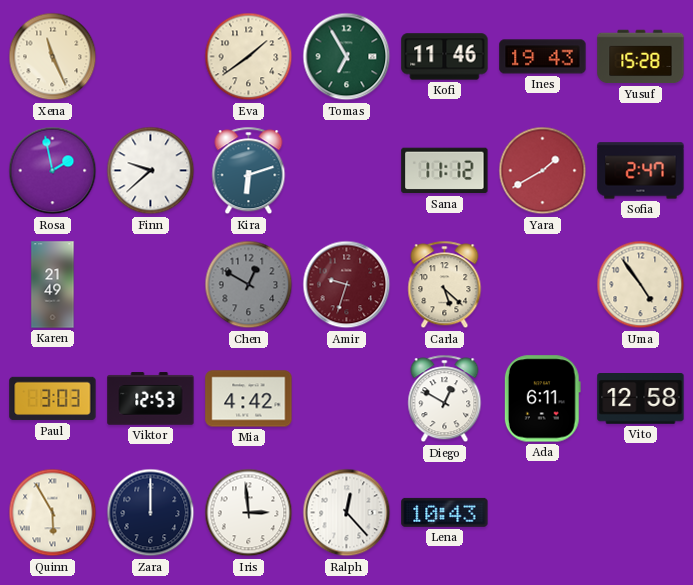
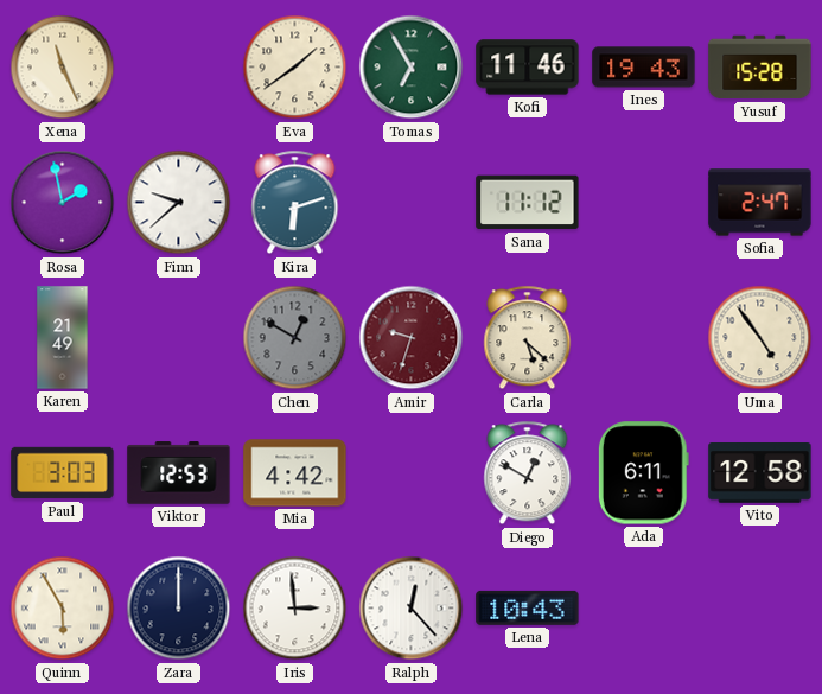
Yara: 1:40 -> none (543, 171)
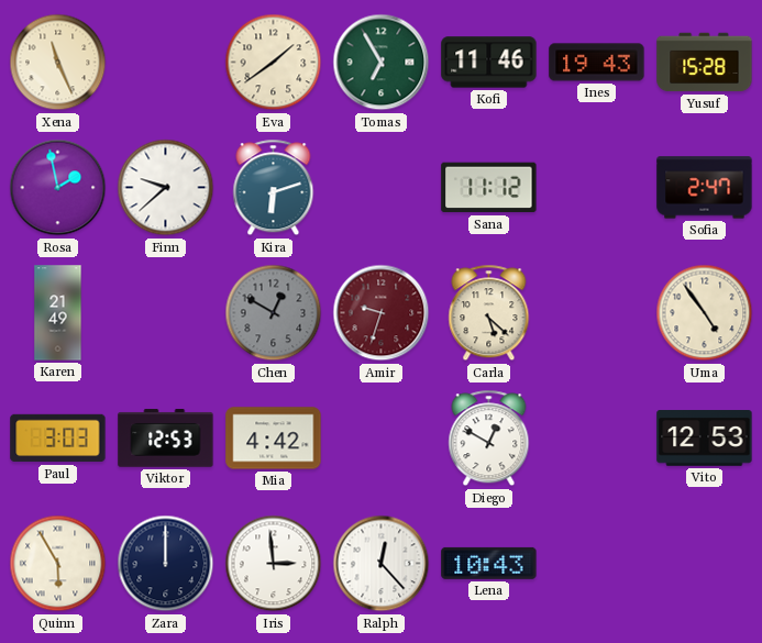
Ada: 6:11 -> none (643, 473)
Vito: 12:58 -> 12:53 (705, 439)
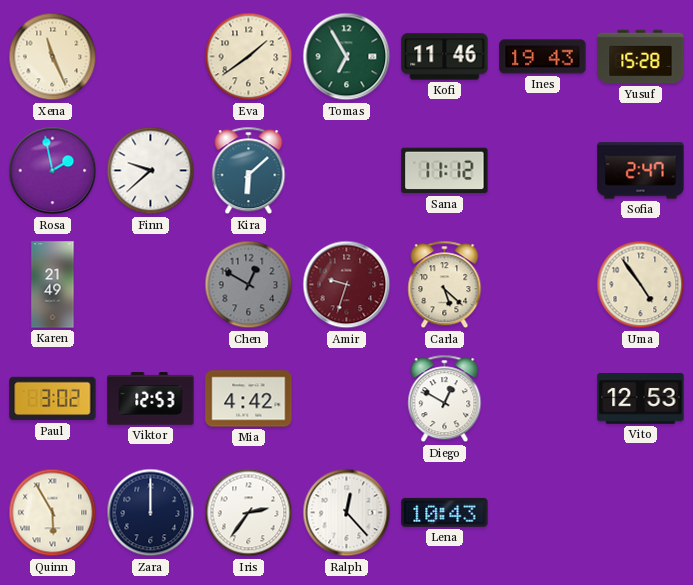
Kira: 6:12 -> 6:08 (249, 171)
Paul: 3:03 -> 3:02 (53, 399)
Iris: 2:59 -> 2:36 (249, 513)
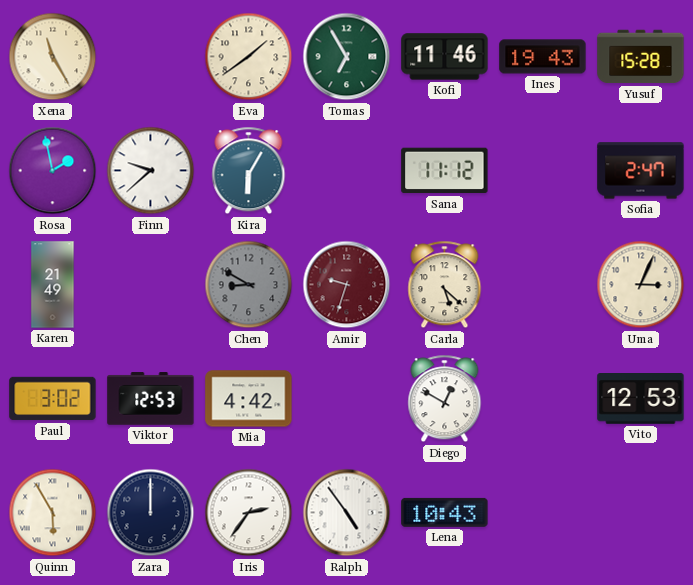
Xena: 11:26 -> 11:25 (53, 57)
Kira: 6:08 -> 6:05 (249, 171)
Chen: 12:50 -> 8:50 (249, 285)
Uma: 4:54 -> 3:04 (641, 285)
Ralph: 12:23 -> 4:54 (347, 513)
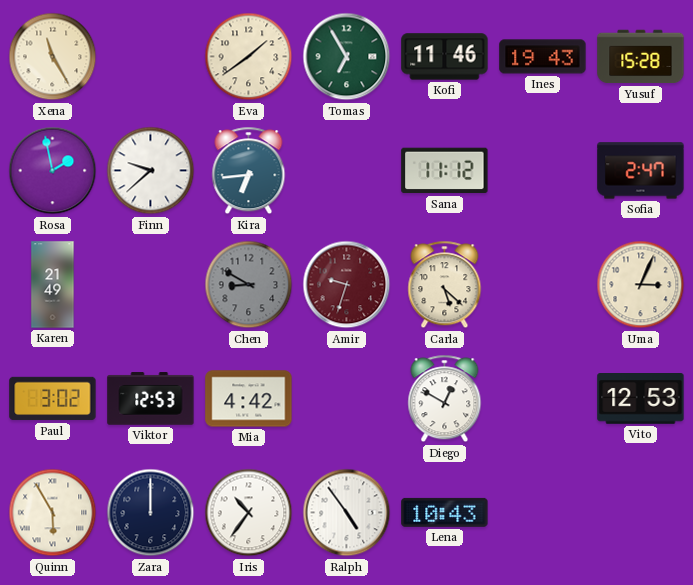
Kira: 6:05 -> 6:44 (249, 171)
Iris: 2:36 -> 10:36 (249, 513)
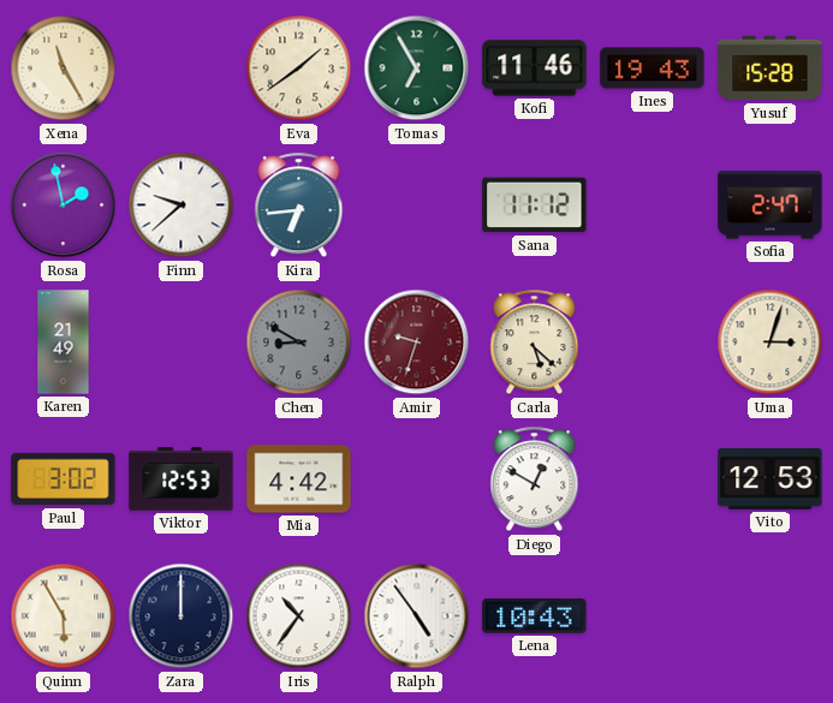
Uma: 3:04 -> 3:03 (770, 342)
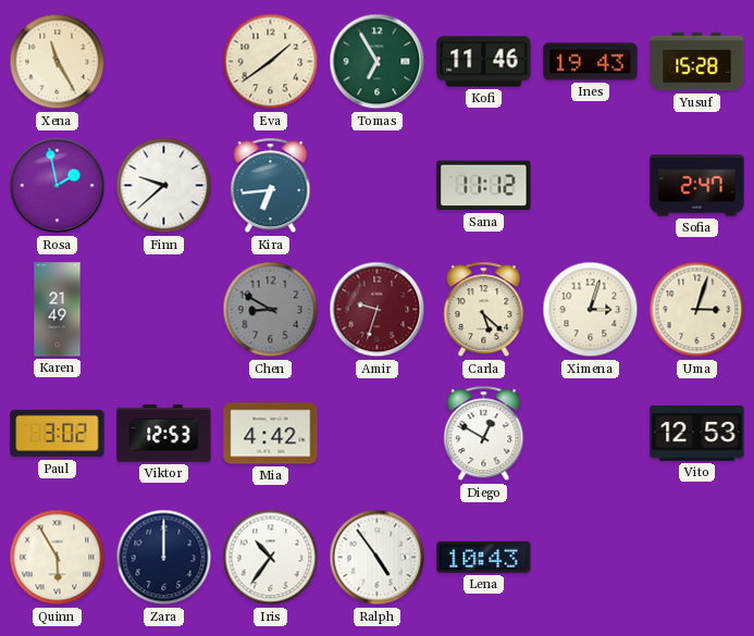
Ximena: none -> 3:03 (591, 310)
